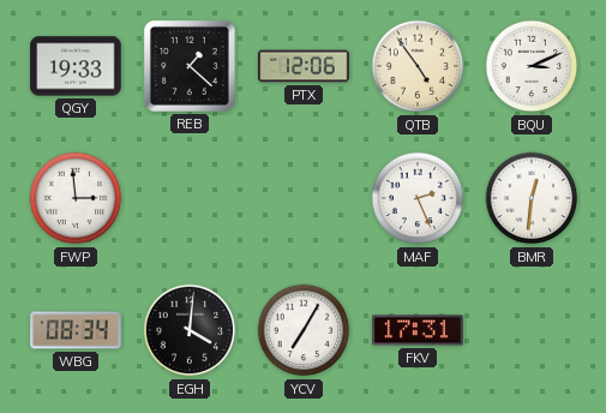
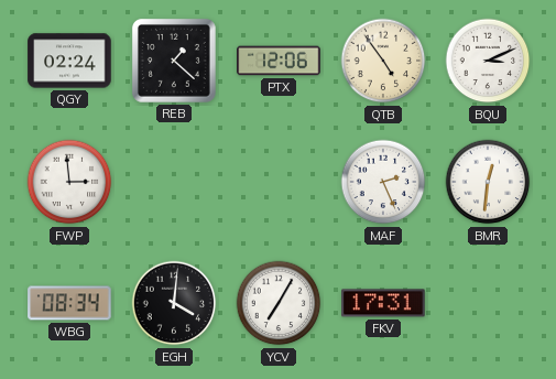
QGY: 19:33 -> 02:24 (69, 61)
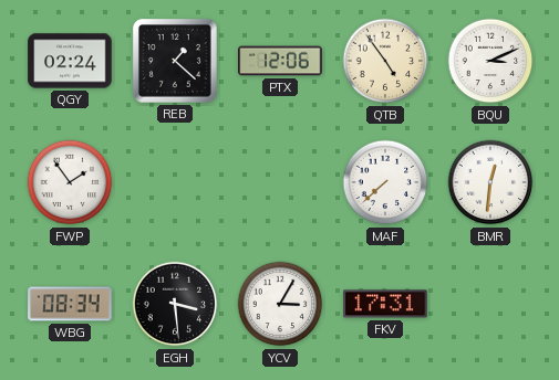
FWP: 2:59 -> 1:54 (70, 182)
MAF: 2:26 -> 7:38 (385, 182)
EGH: 4:01 -> 3:29 (175, 304)
YCV: 7:05 -> 3:05 (280, 304)
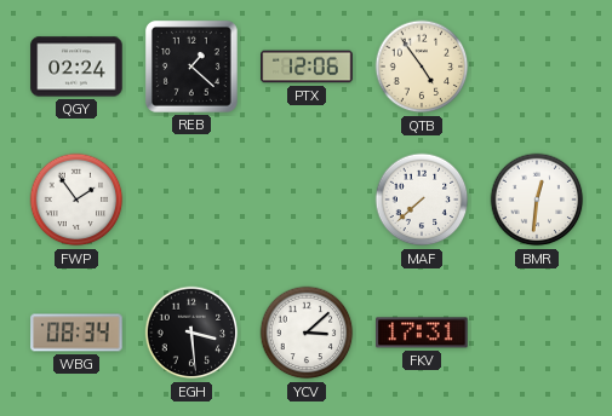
BQU: 3:11 -> none (490, 61)
YCV: 3:05 -> 3:08 (307, 333)
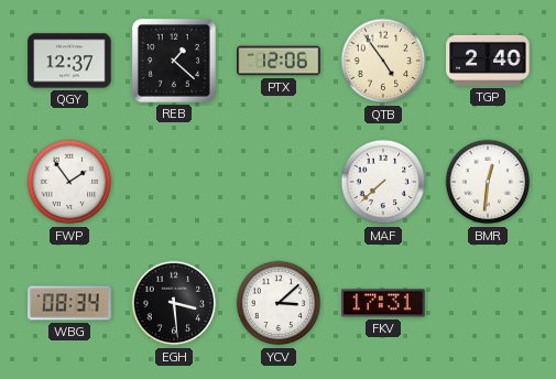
QGY: 02:24 -> 12:37 (69, 61)
TGP: none -> 2:40 (488, 61)
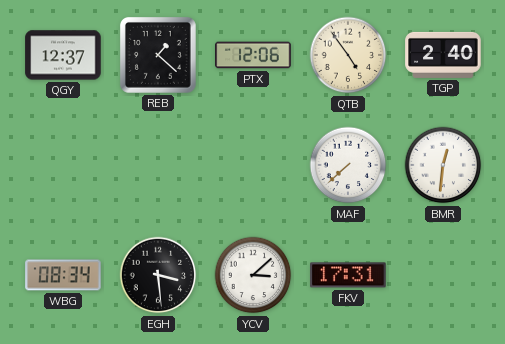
FWP: 1:54 -> none (69, 182)
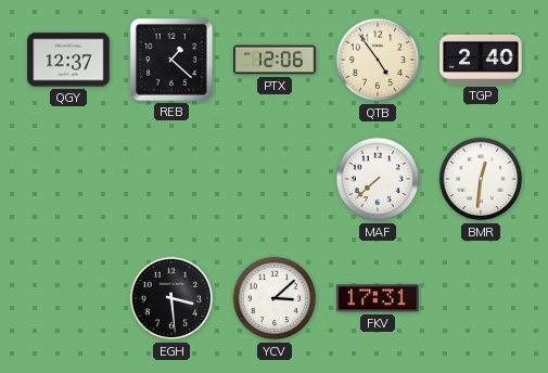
WBG: 08:34 -> none (63, 275)
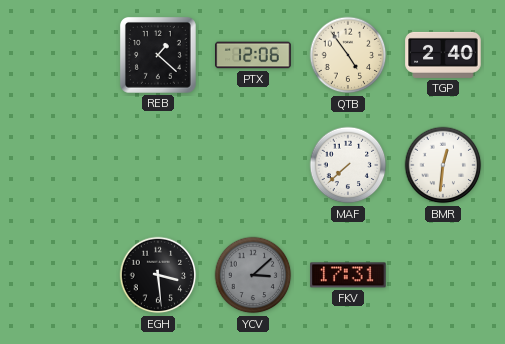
QGY: 12:37 -> none (68, 60)
YCV dial: white -> grey (253, 275)
